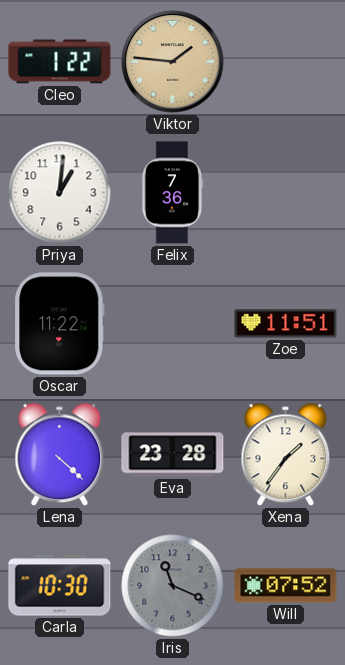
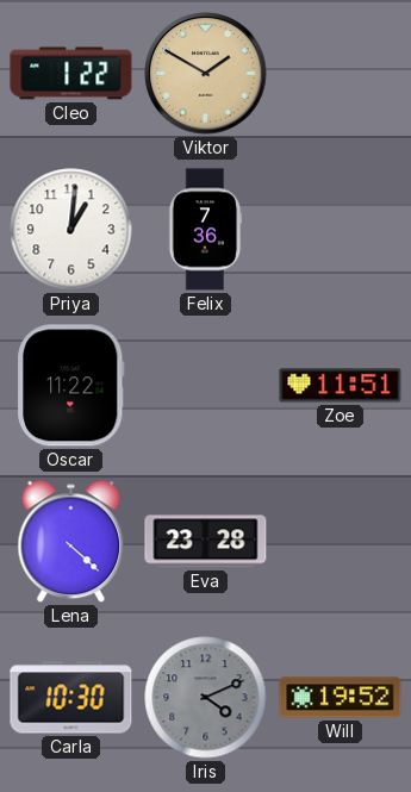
Viktor: 1:46 -> 1:50 (206, 74)
Xena: 1:36 -> none (286, 455)
Iris: 11:19 -> 4:11 (206, 698)
Will: 07:52 -> 19:52 (341, 698)
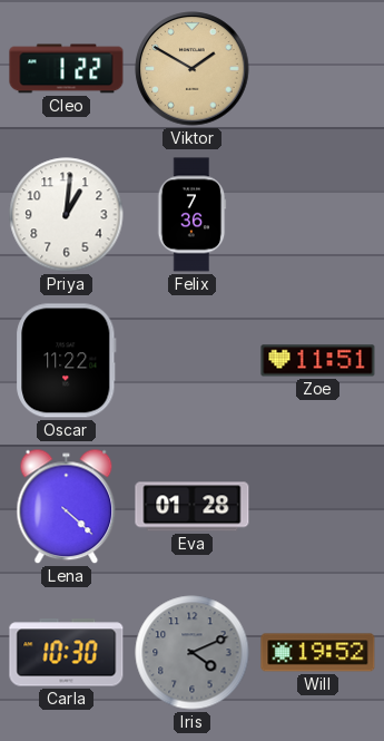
Eva: 23:28 -> 01:28 (193, 507)
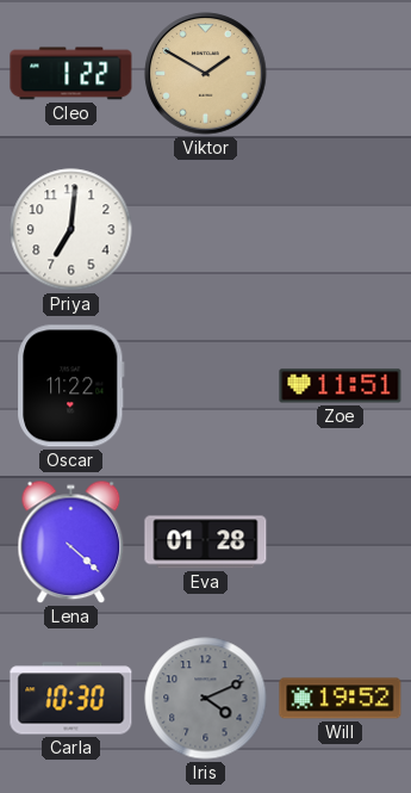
Priya: 1:01 -> 7:01 (71, 230)
Felix: 7:36 -> none (191, 215)
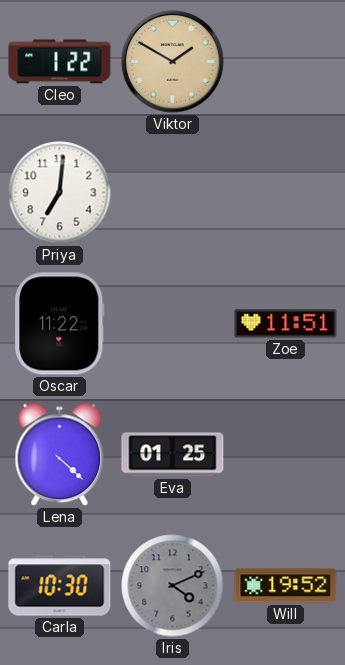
Eva: 01:28 -> 01:25 (173, 455)
